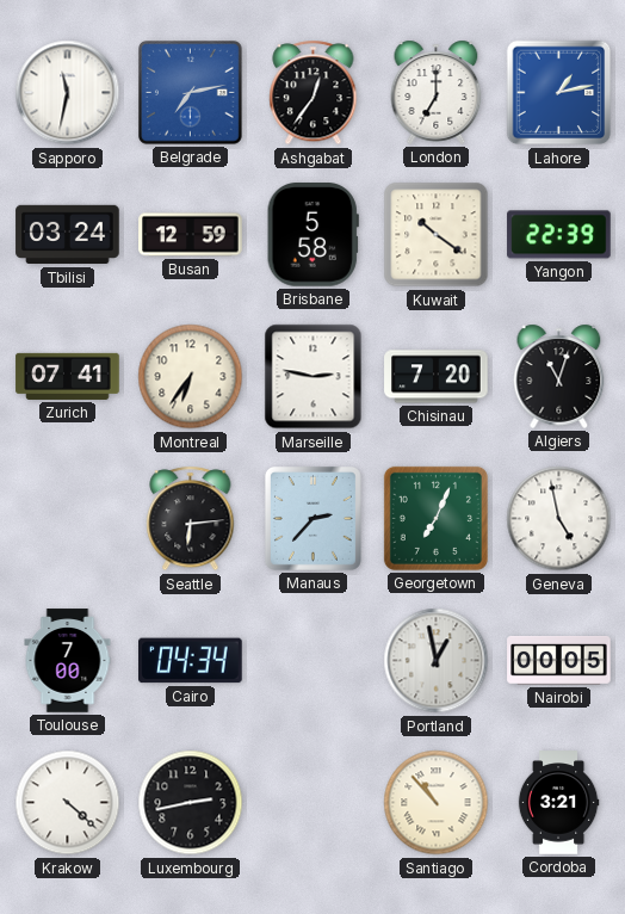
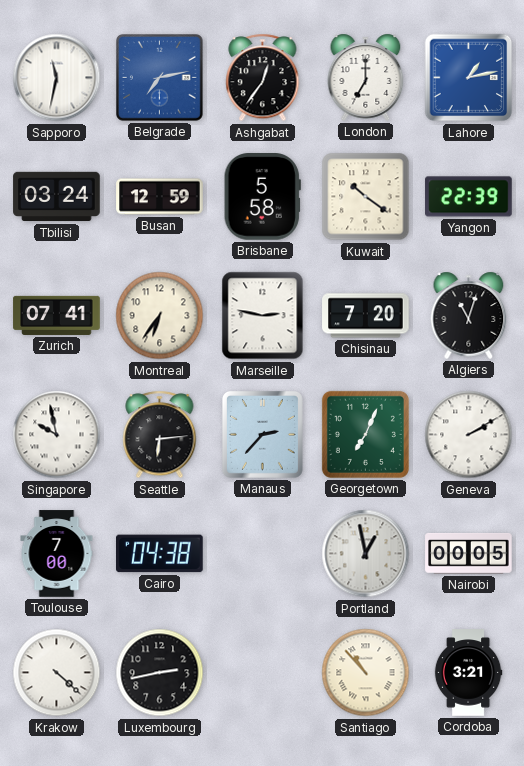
Singapore: none -> 9:58 (57, 435)
Geneva: 4:58 -> 2:10 (469, 435)
Cairo: 04:34 -> 04:38 (160, 554)
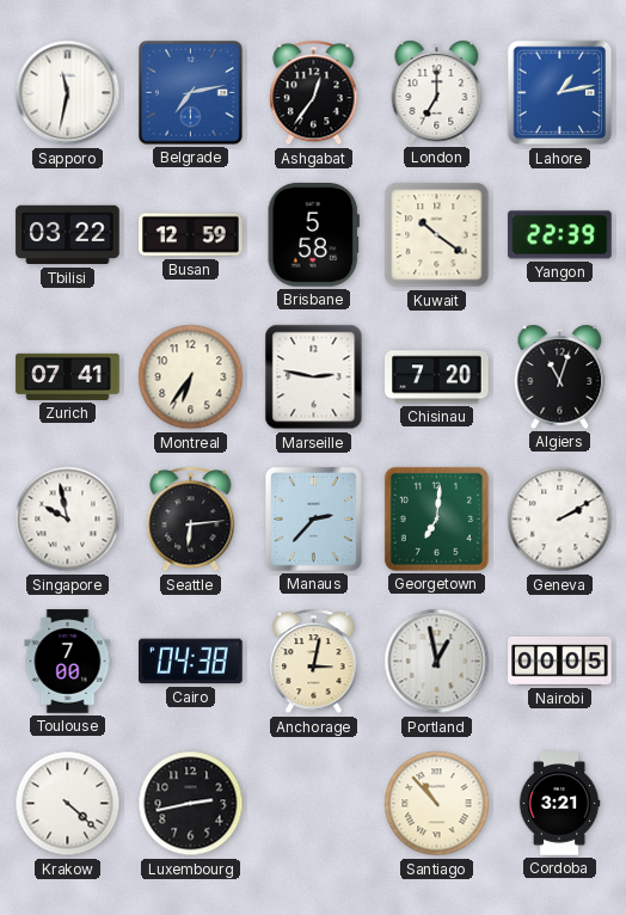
Tbilisi: 03:24 -> 03:22 (68, 235)
Georgetown: 7:04 -> 7:01 (436, 518)
Anchorage: none -> 3:02 (314, 662)
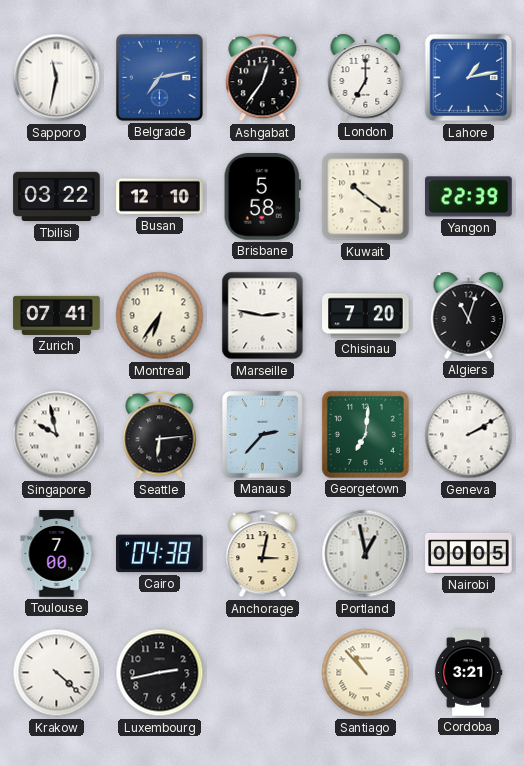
Busan: 12:59 -> 12:10 (160, 197)
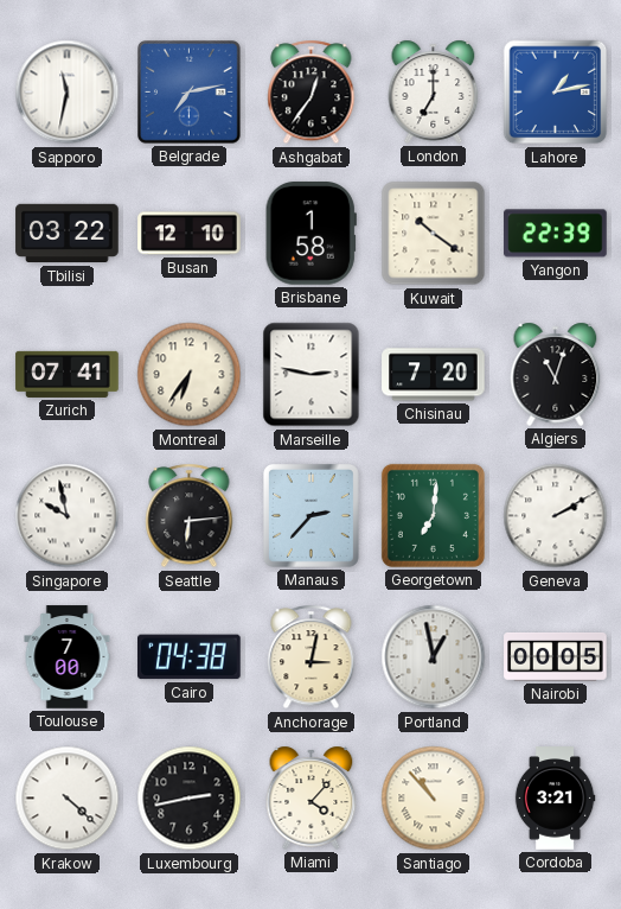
Brisbane: 5:58 -> 1:58 (310, 234)
Miami: none -> 4:07 (312, 797)
